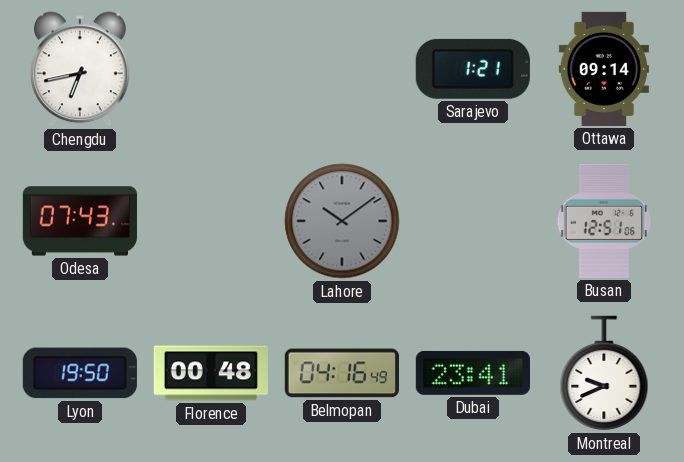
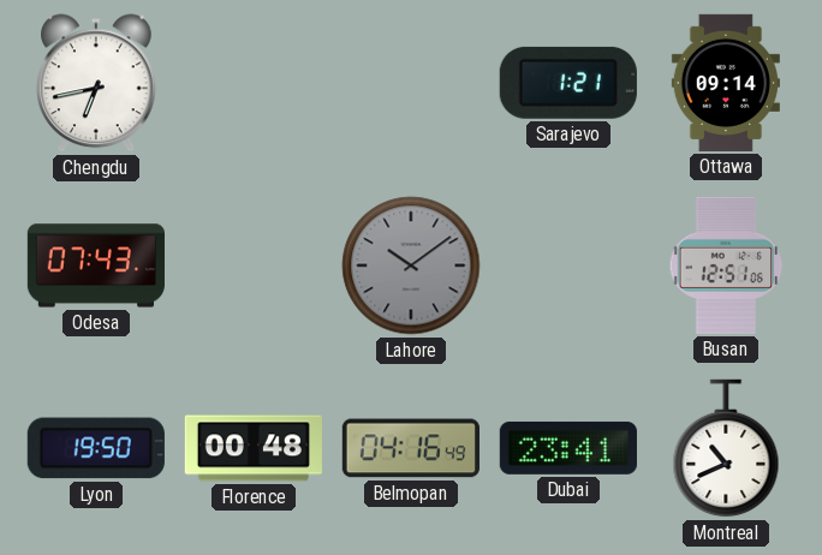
Montreal: 9:41 -> 10:41 (726, 448)
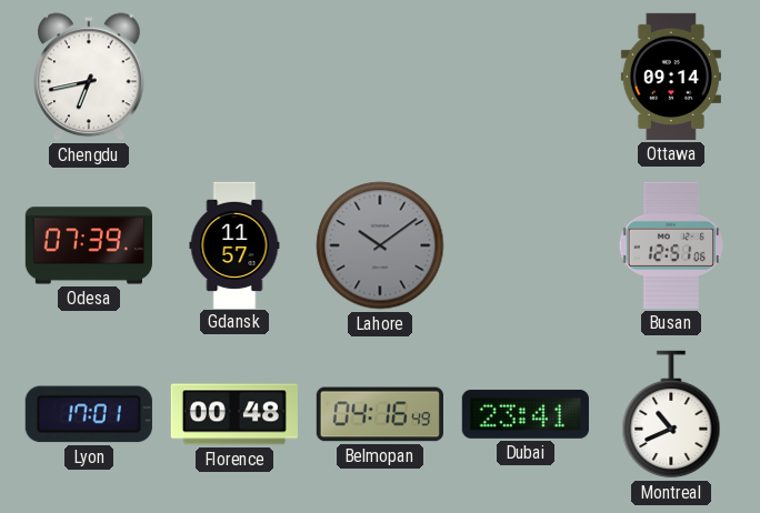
Sarajevo: 1:21 -> none (568, 83)
Odesa: 07:43 -> 07:39 (88, 245)
Gdansk: none -> 11:57 (234, 244)
Lyon: 19:50 -> 17:01 (89, 414)
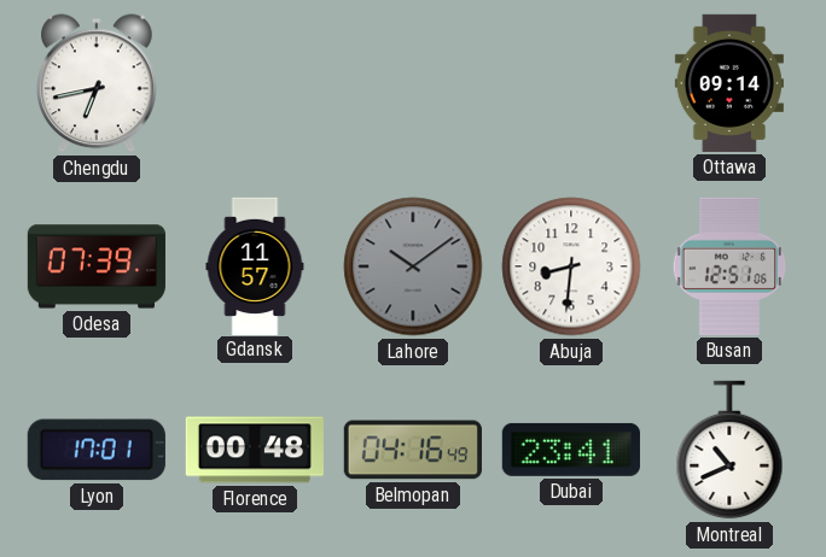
Abuja: none -> 8:31 (571, 266)
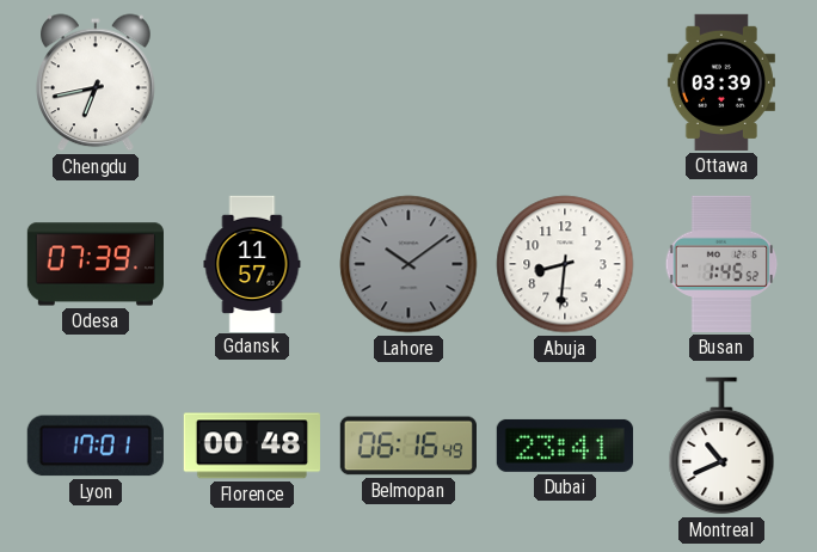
Ottawa: 09:14 -> 03:39 (721, 82)
Busan: 12:51 -> 1:45 (721, 264)
Belmopan: 04:16 -> 06:16 (408, 446)
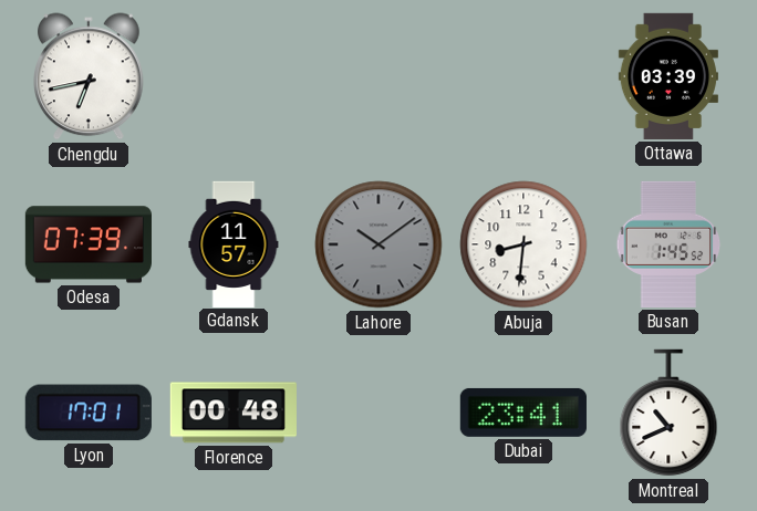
Belmopan: 06:16 -> none (408, 446)
